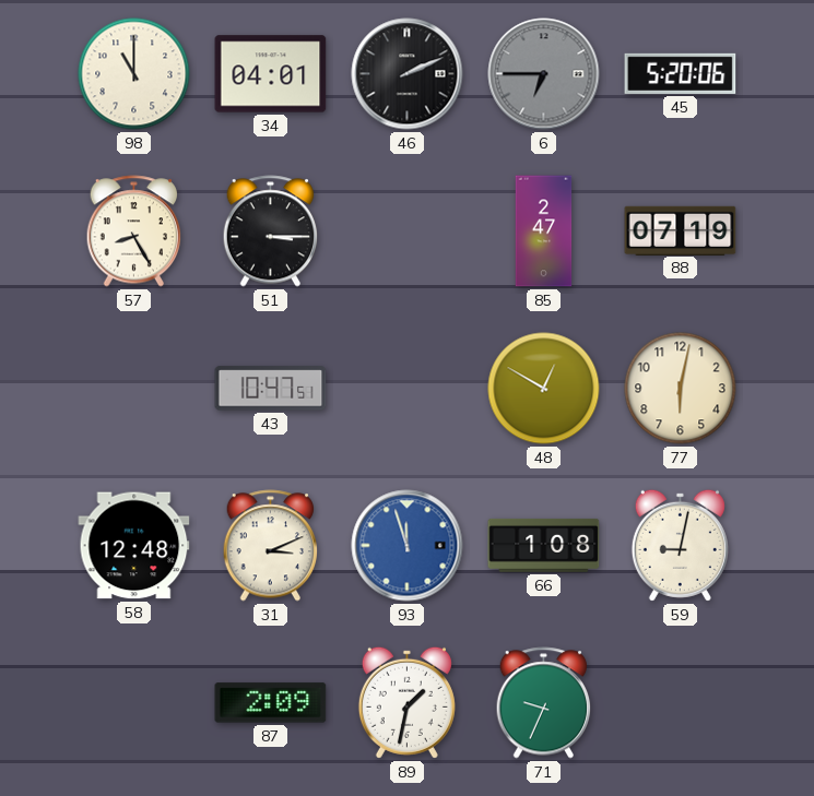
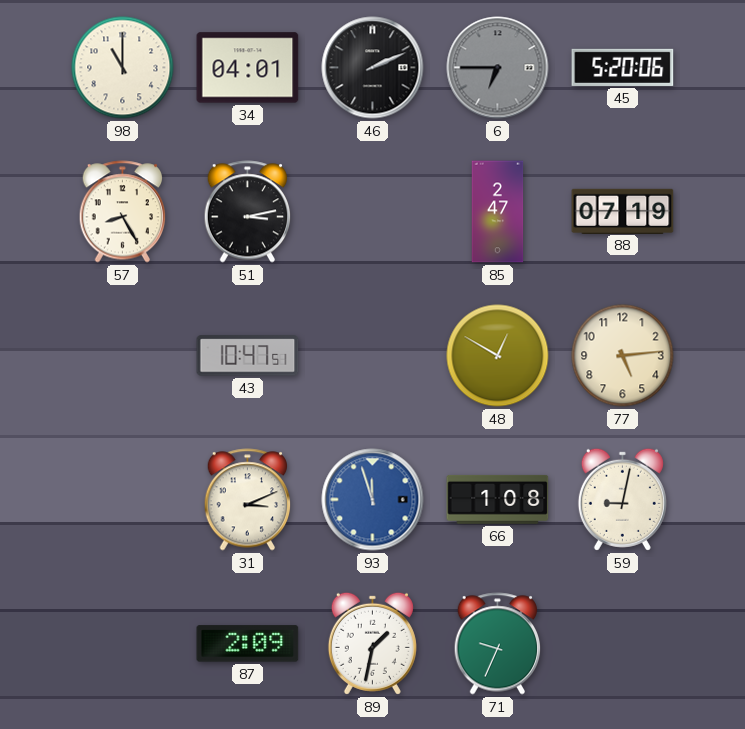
51: 3:15 -> 3:13 (248, 212)
77: 6:02 -> 5:14 (623, 356)
58: 12:48 -> none (134, 546)
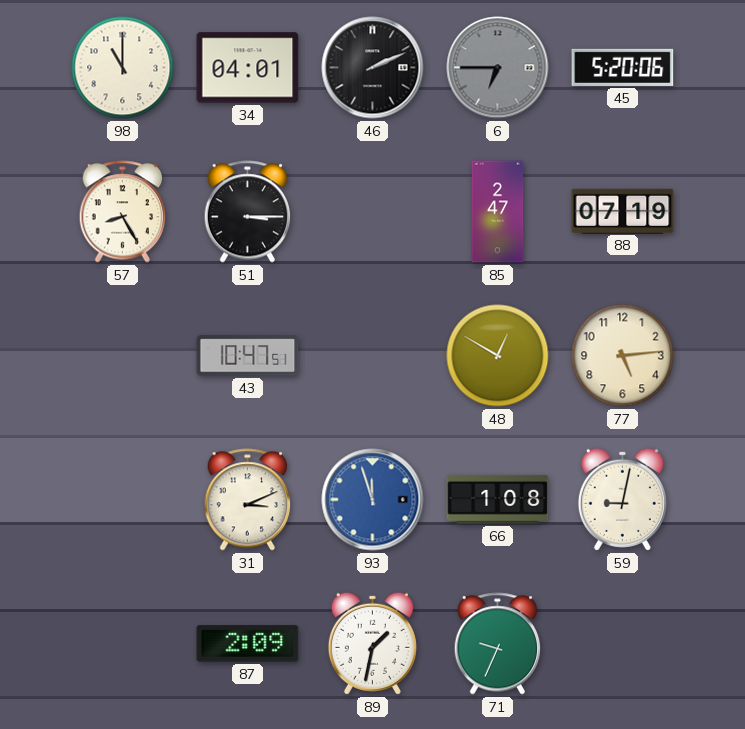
51: 3:13 -> 3:15 (248, 212)
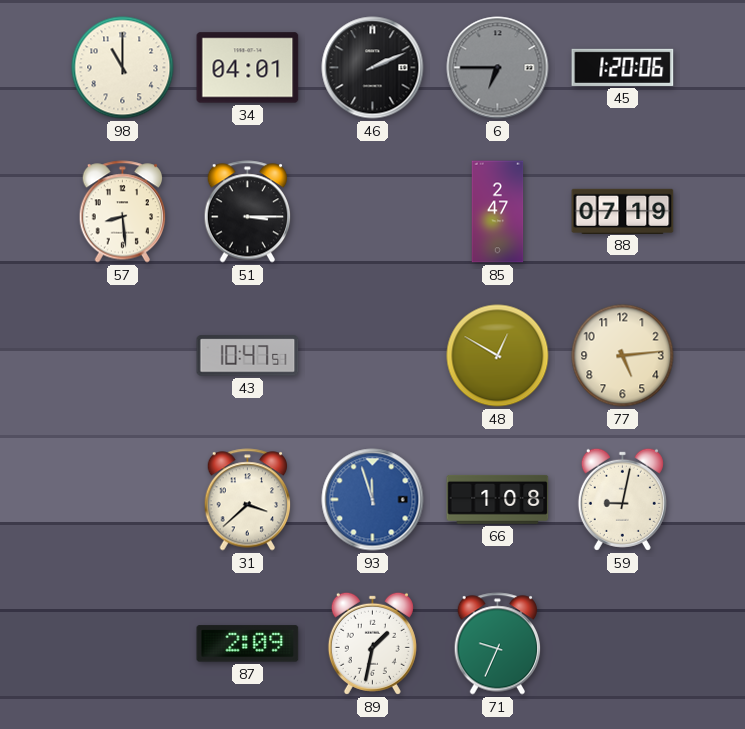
45: 5:20 -> 1:20 (623, 67)
57: 8:25 -> 8:29 (123, 212)
31: 3:11 -> 3:38 (248, 500)
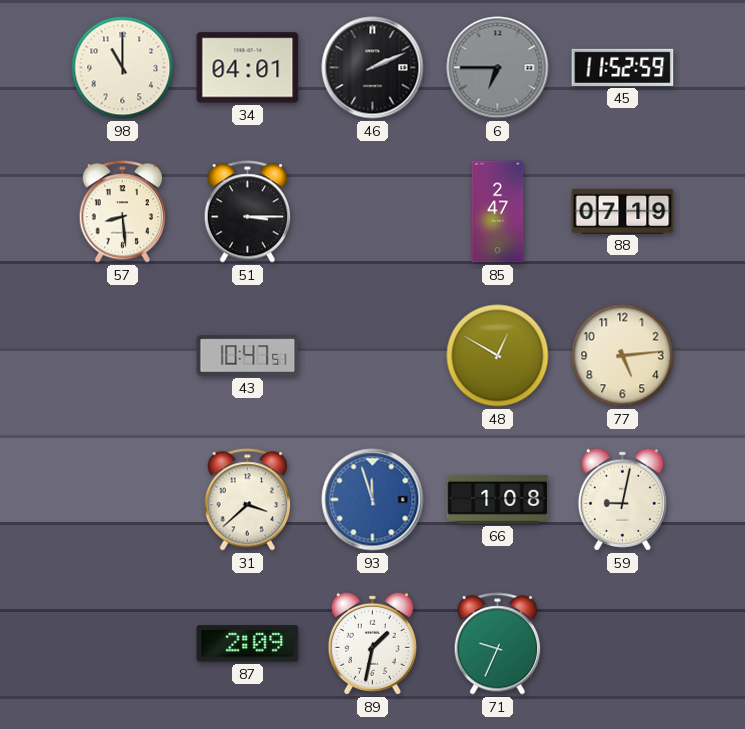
45: 1:20 -> 11:52 (623, 67)
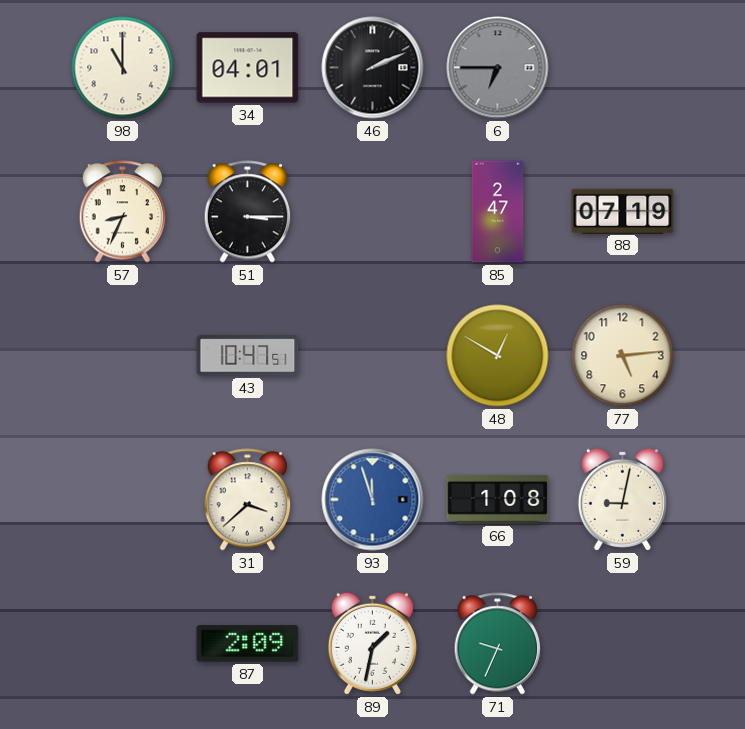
45: 11:52 -> none (623, 67)
57: 8:29 -> 8:34 (123, 212)
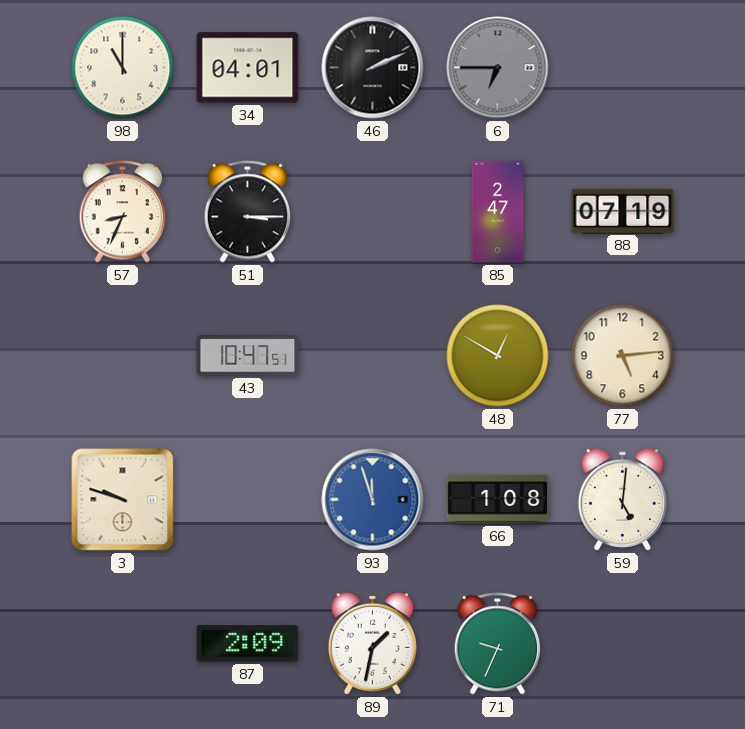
3: none -> 9:48 (123, 500)
31: 3:38 -> none (248, 500)
59: 9:02 -> 5:01 (622, 499)
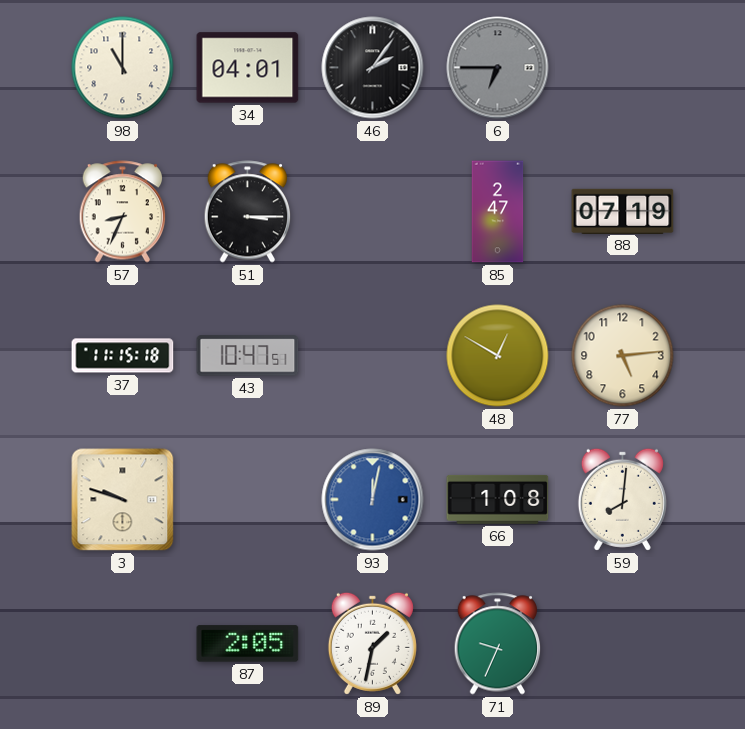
46: 2:11 -> 2:06 (373, 68)
37: none -> 11:15 (123, 356)
93: 11:57 -> 12:02 (373, 500)
59: 5:01 -> 8:01 (622, 499)
87: 2:09 -> 2:05 (248, 644)
